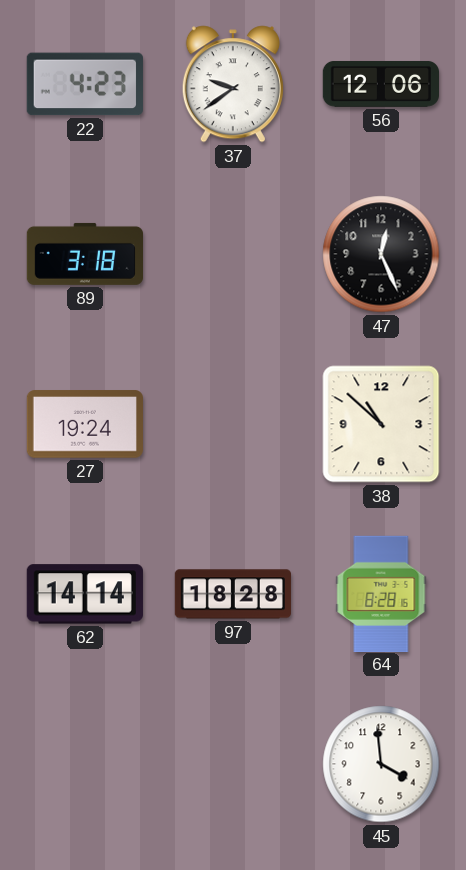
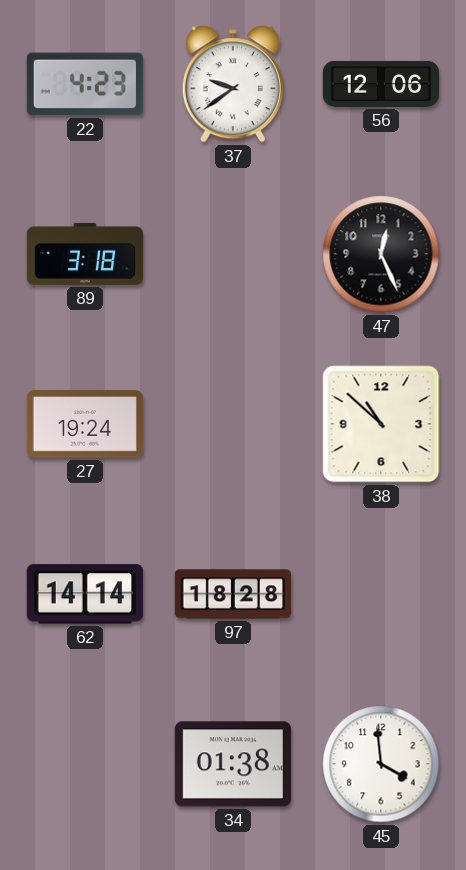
64: 8:28 -> none (381, 593)
34: none -> 01:38 (233, 764)
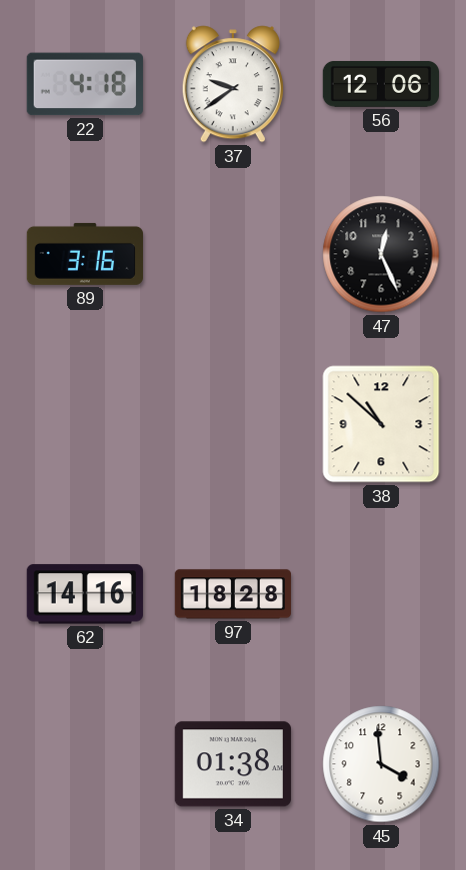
22: 4:23 -> 4:18 (85, 84)
89: 3:18 -> 3:16 (84, 254)
27: 19:24 -> none (85, 424)
62: 14:14 -> 14:16 (85, 594)
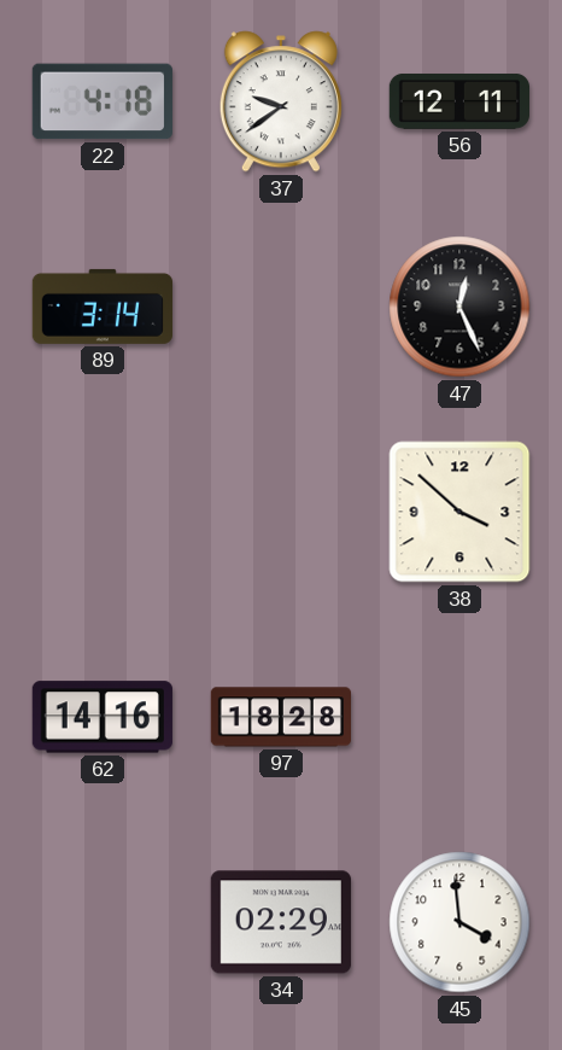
56: 12:06 -> 12:11 (458, 101)
89: 3:16 -> 3:14 (101, 307)
38: 10:52 -> 3:52 (459, 512)
34: 01:38 -> 02:29 (281, 922)
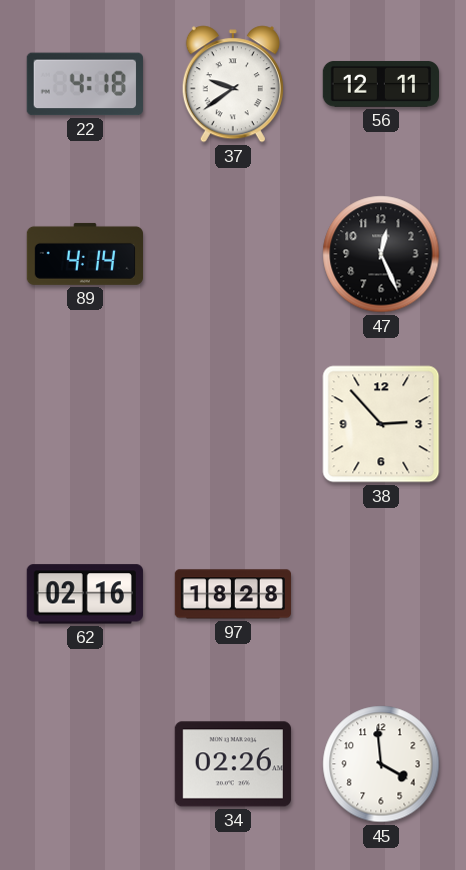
89: 3:14 -> 4:14 (84, 254)
38: 3:52 -> 2:53 (381, 424)
62: 14:16 -> 02:16 (85, 594)
34: 02:29 -> 02:26 (233, 764)
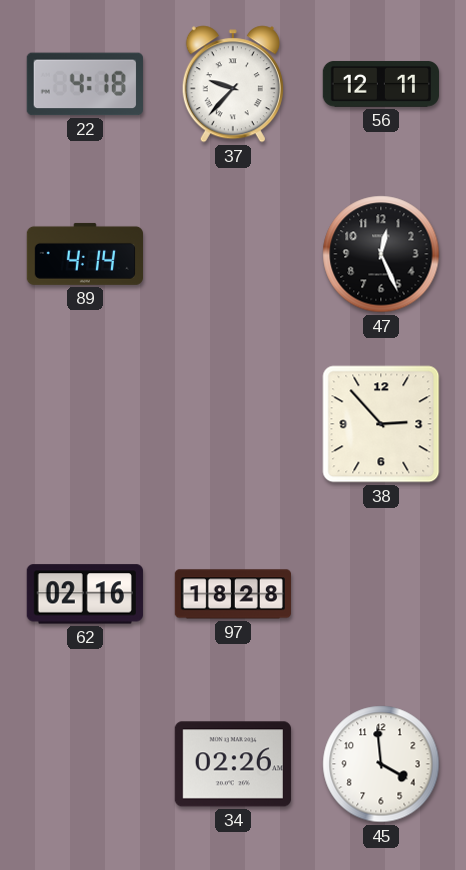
37: 9:39 -> 9:37 (233, 84)
